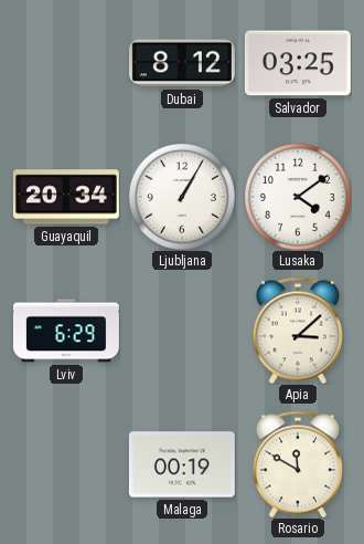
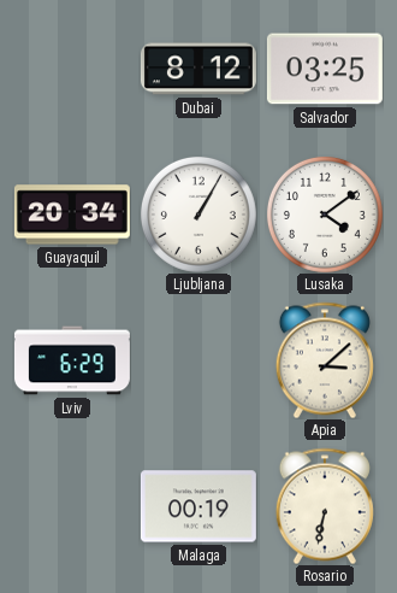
Rosario: 11:50 -> 6:32 (325, 506)
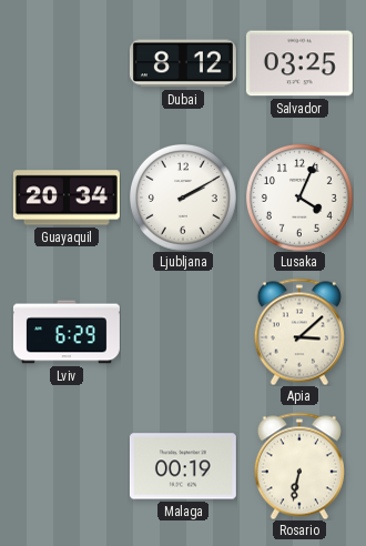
Ljubljana: 1:05 -> 2:10 (183, 198)
Lusaka: 4:09 -> 4:04 (299, 198)
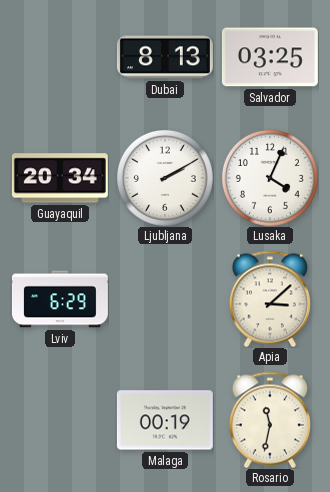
Dubai: 8:12 -> 8:13 (165, 57)
Rosario: 6:32 -> 11:32 (270, 420)
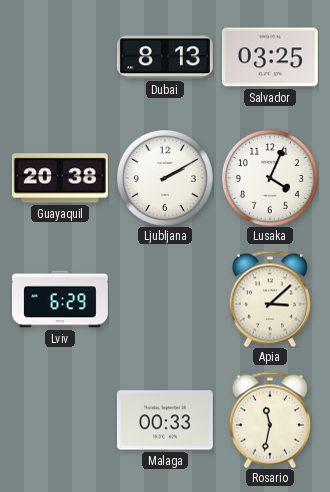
Guayaquil: 20:34 -> 20:38 (60, 178)
Malaga: 00:19 -> 00:33 (165, 420)
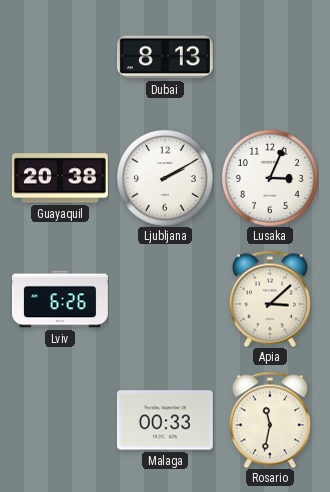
Salvador: 03:25 -> none (270, 57)
Lusaka: 4:04 -> 3:04 (270, 178)
Lviv: 6:29 -> 6:26 (60, 299)
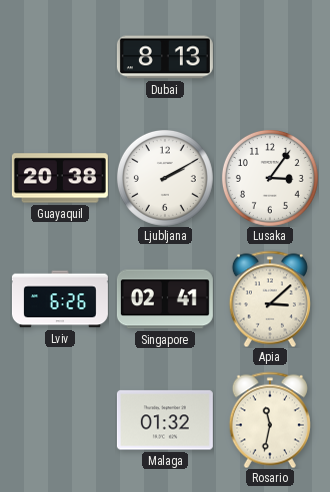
Lusaka: 3:04 -> 3:06 (270, 178)
Singapore: none -> 02:41 (165, 299)
Malaga: 00:33 -> 01:32 (165, 420)
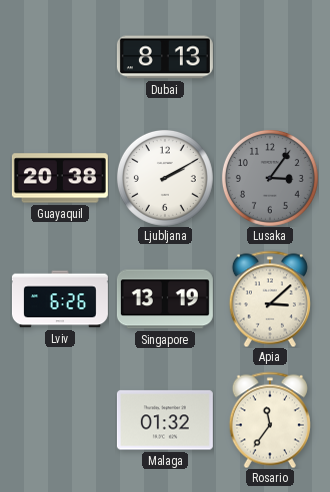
Lusaka dial: white -> grey (270, 178)
Singapore: 02:41 -> 13:19 (165, 299)
Rosario: 11:32 -> 11:36 (270, 420)
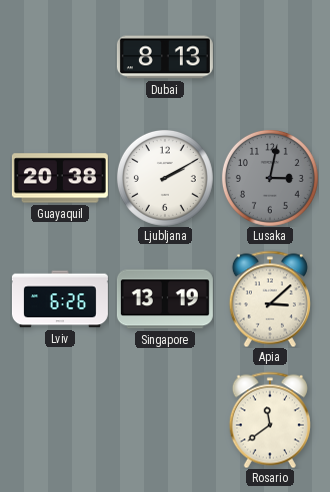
Lusaka: 3:06 -> 3:02 (270, 178)
Malaga: 01:32 -> none (165, 420)
Rosario: 11:36 -> 11:39 (270, 420)
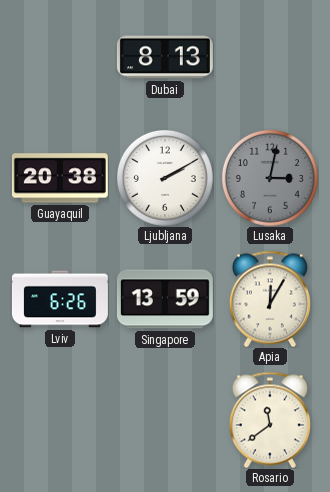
Singapore: 13:19 -> 13:59 (165, 299)
Apia: 3:08 -> 12:05 (270, 299)
